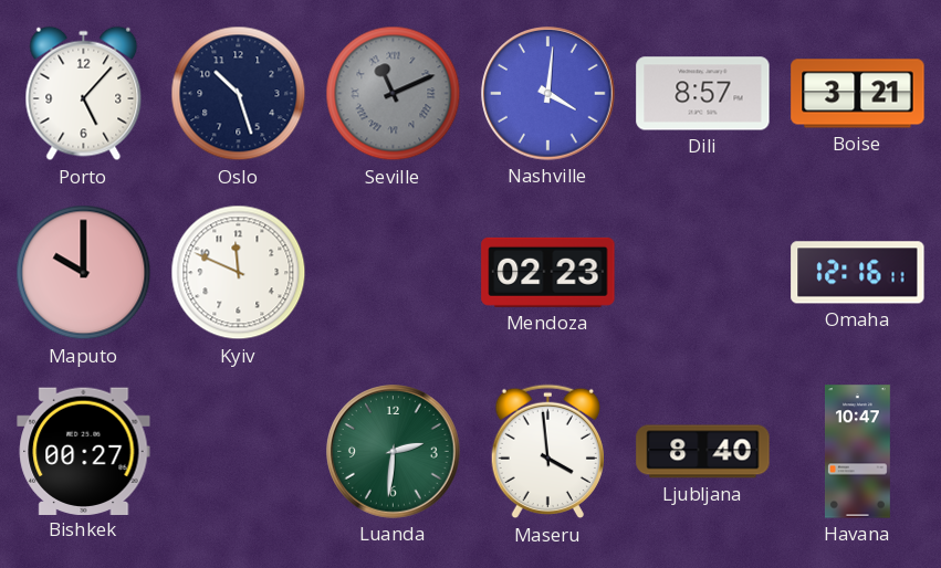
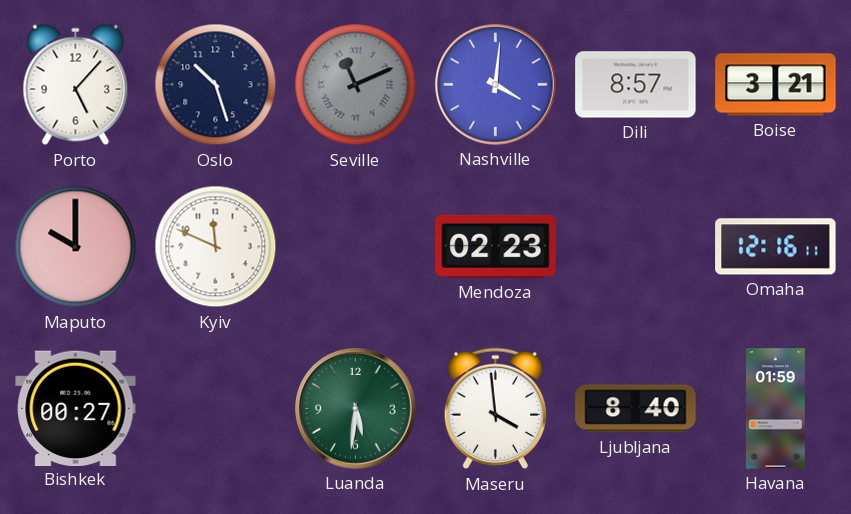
Luanda: 2:31 -> 5:31 (356, 409)
Havana: 10:47 -> 01:59 (775, 409)
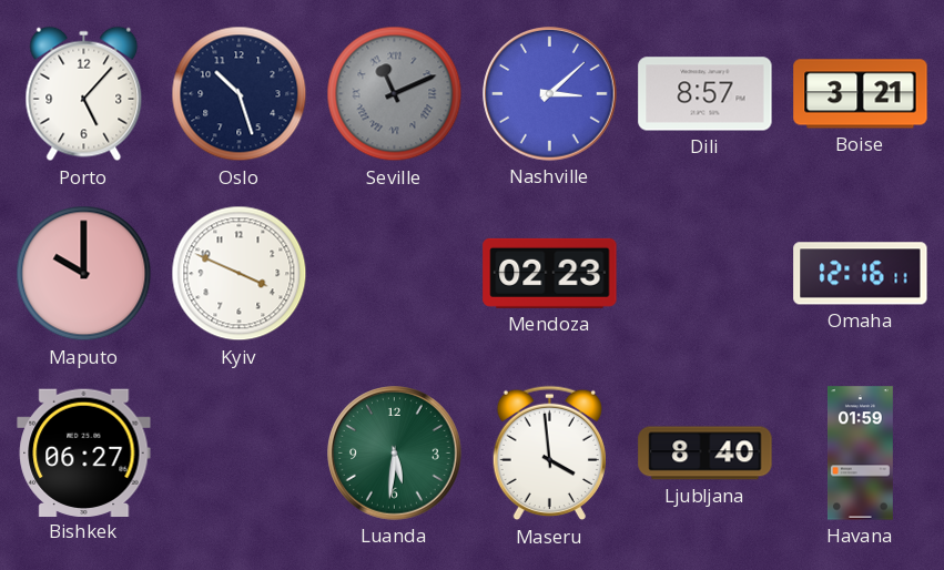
Nashville: 4:01 -> 3:08 (550, 94)
Kyiv: 11:49 -> 3:49 (240, 274)
Bishkek: 00:27 -> 06:27 (84, 452)
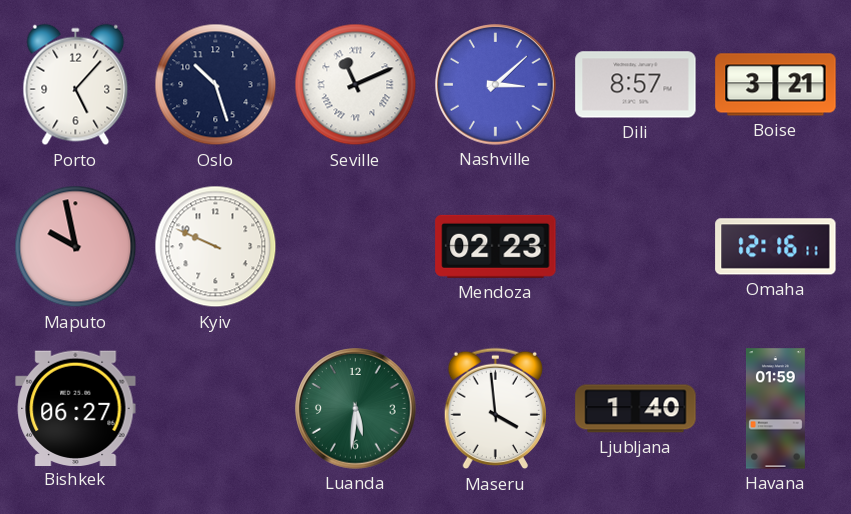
Seville dial: grey -> white (356, 85)
Maputo: 10:00 -> 9:58 (76, 247)
Kyiv: 3:49 -> 9:49 (216, 247)
Ljubljana: 8:40 -> 1:40 (636, 409)
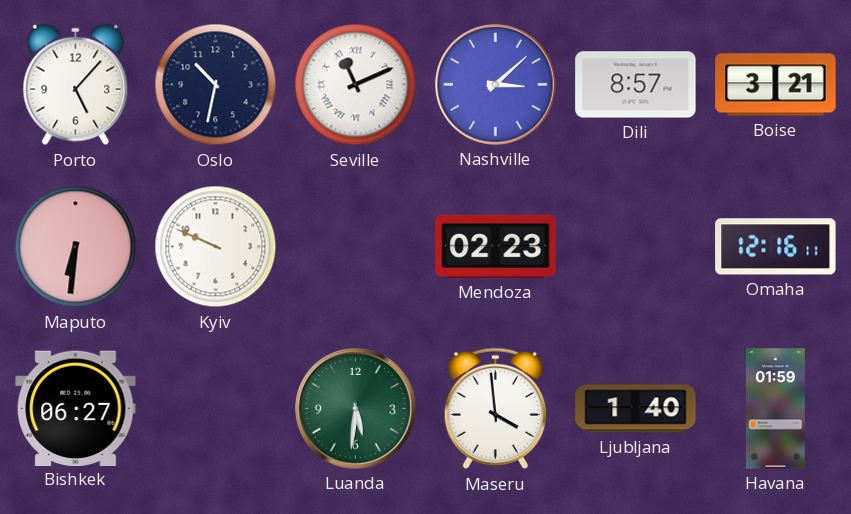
Oslo: 10:27 -> 10:32 (216, 85)
Maputo: 9:58 -> 6:31 (76, 247)
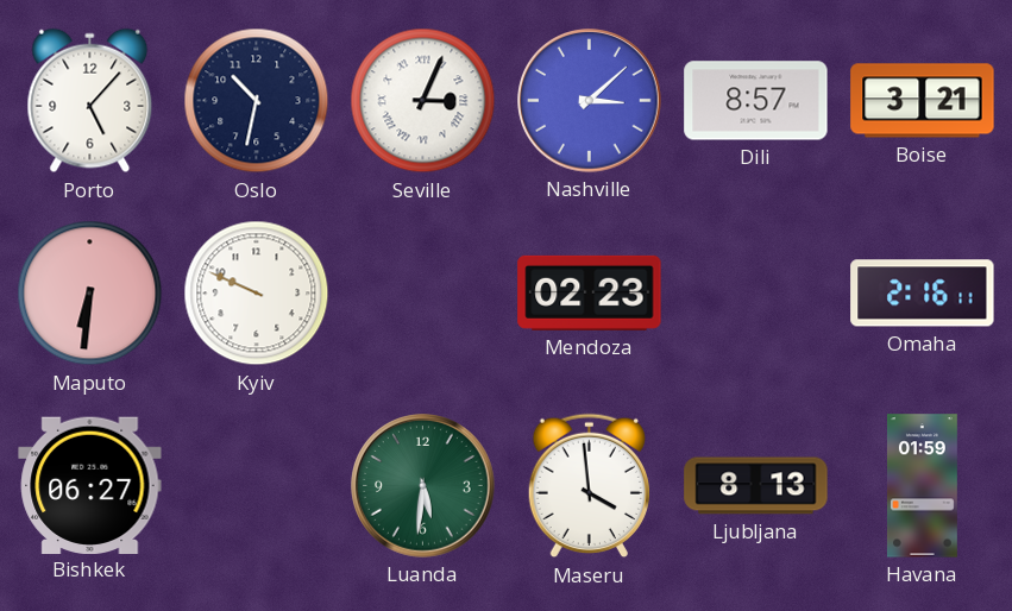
Seville: 11:11 -> 3:04 (423, 101)
Omaha: 12:16 -> 2:16 (923, 294)
Ljubljana: 1:40 -> 8:13 (756, 486)
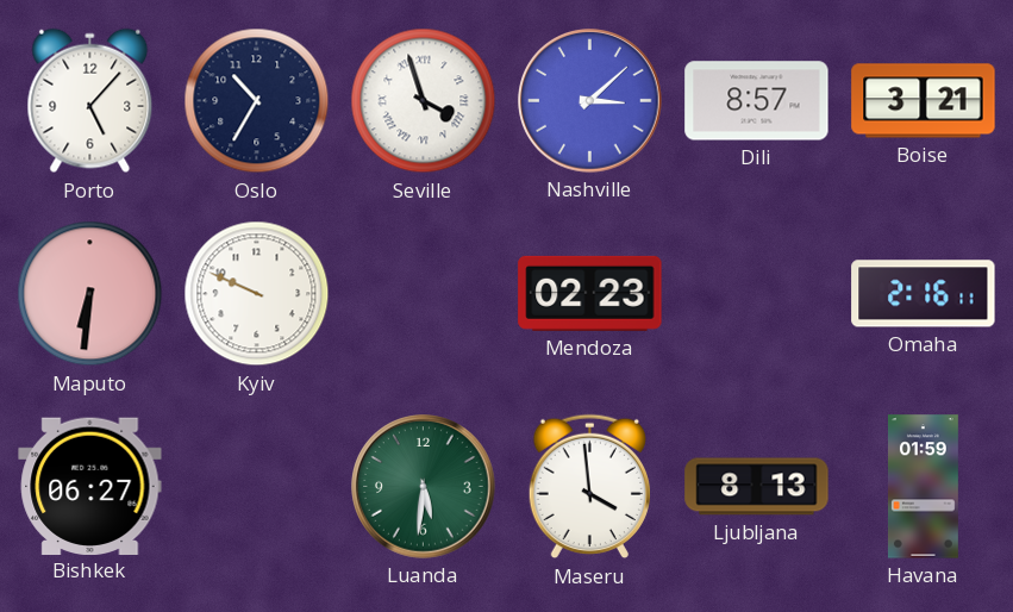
Oslo: 10:32 -> 10:35 (257, 101)
Seville: 3:04 -> 3:57 (424, 101)
